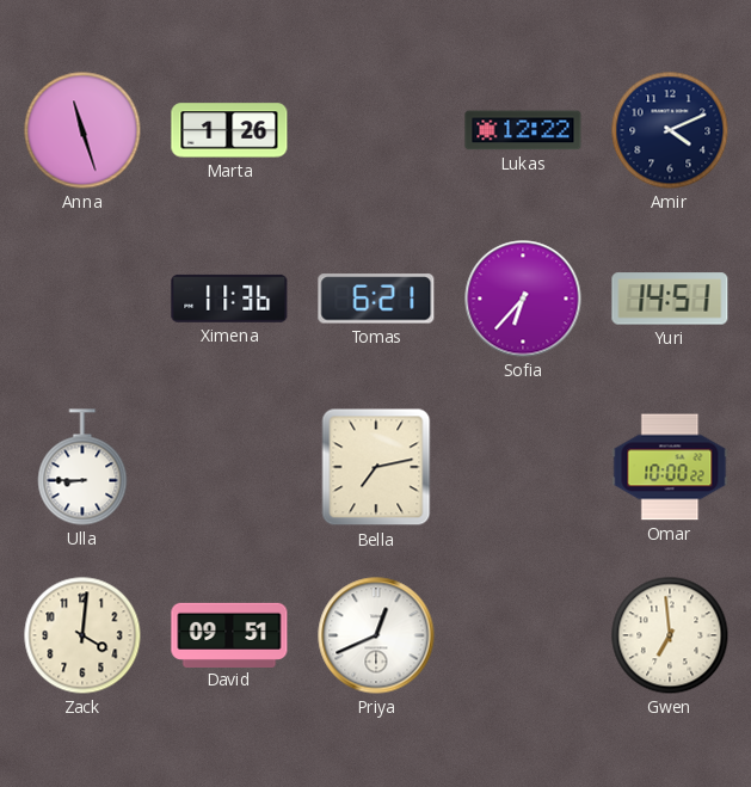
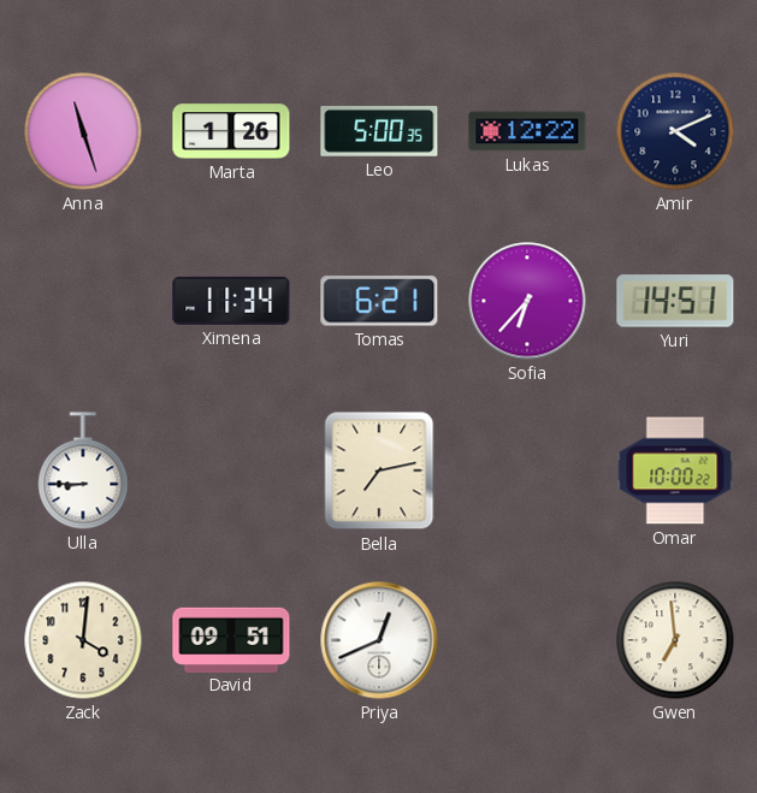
Leo: none -> 5:00 (379, 132)
Ximena: 11:36 -> 11:34 (231, 301)
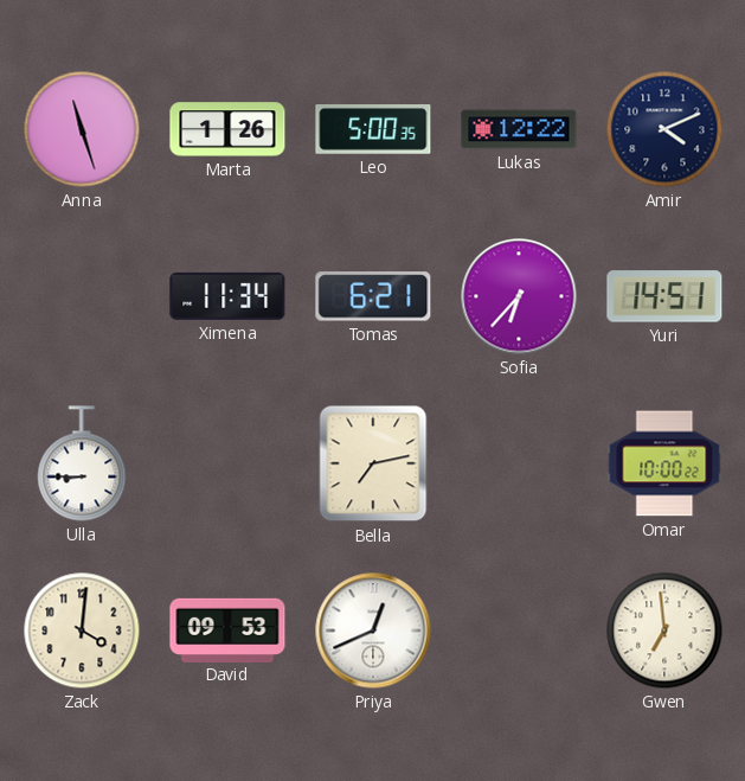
David: 09:51 -> 09:53 (227, 629)
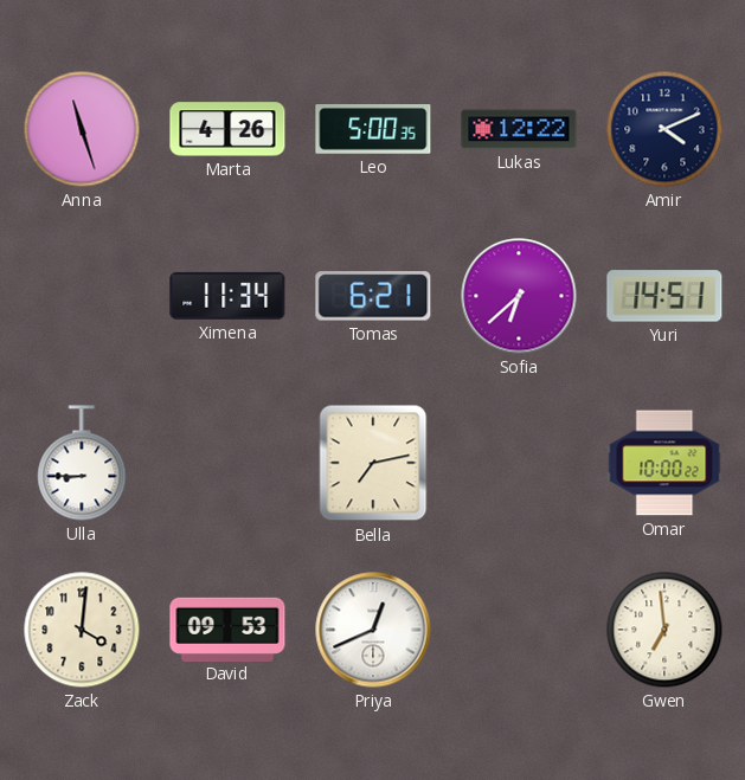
Marta: 1:26 -> 4:26 (227, 129)
Sofia: 6:37 -> 6:38 (519, 296)
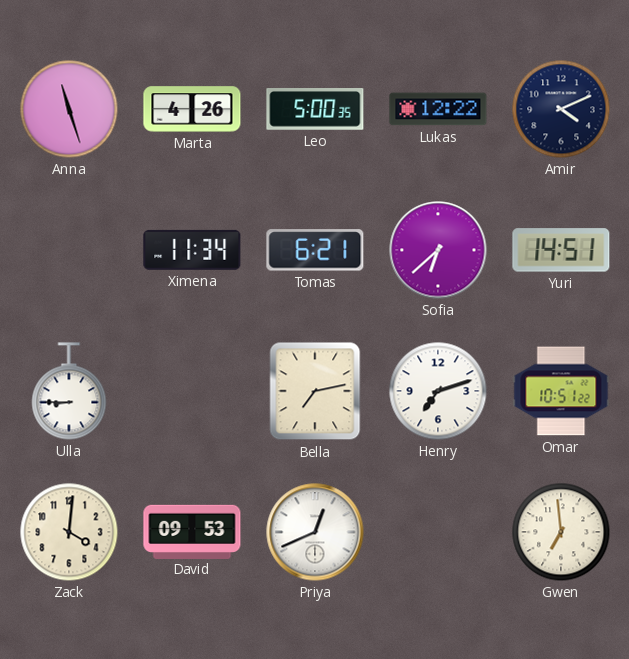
Henry: none -> 7:12 (438, 391)
Omar: 10:00 -> 10:51 (561, 391)
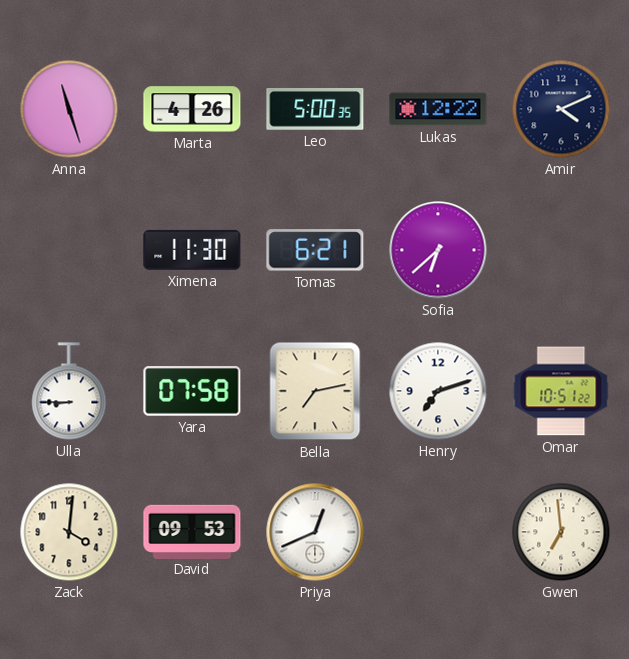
Ximena: 11:34 -> 11:30 (192, 250)
Yuri: 14:51 -> none (561, 250)
Yara: none -> 07:58 (192, 391)
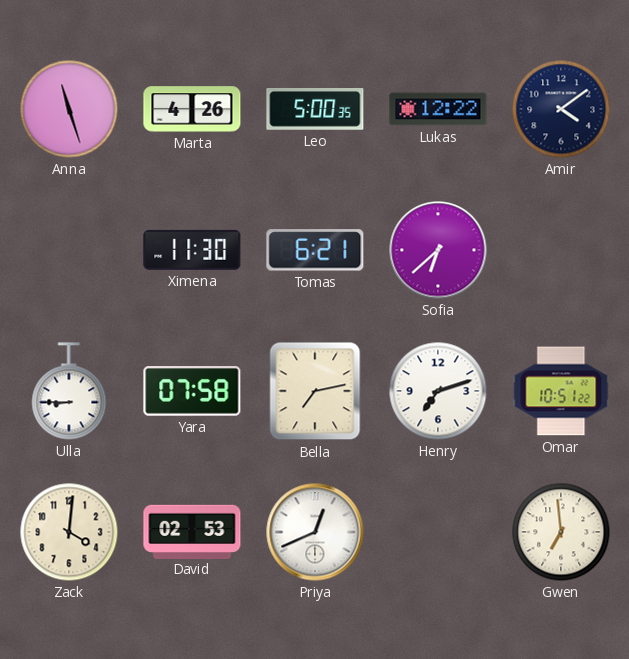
Amir: 4:11 -> 4:09 (561, 109)
David: 09:53 -> 02:53 (192, 531)
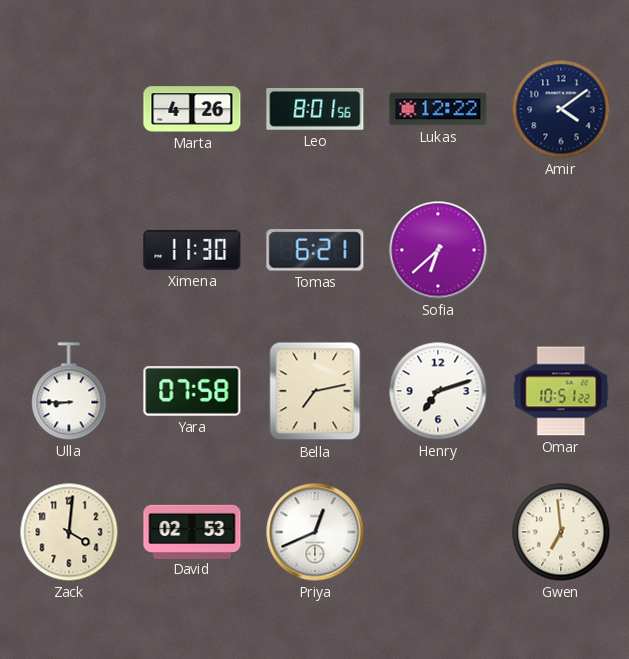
Anna: 11:27 -> none (69, 109)
Leo: 5:00 -> 8:01 (315, 110)
